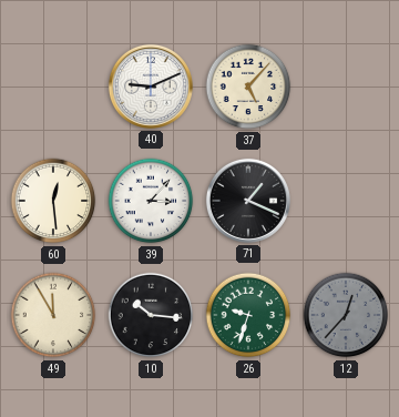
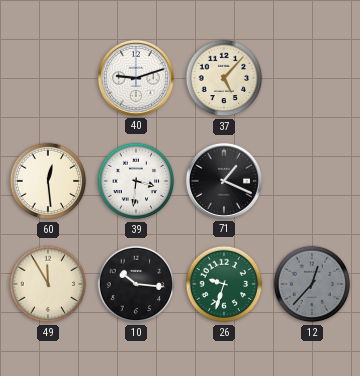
40: 9:11 -> 9:12 (136, 78)
39: 3:07 -> 3:31 (136, 181)
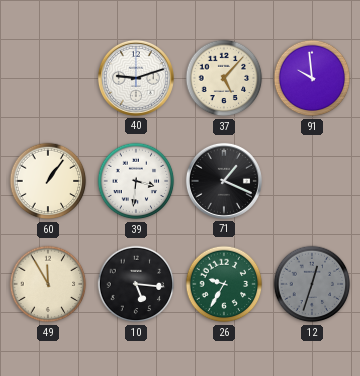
91: none -> 9:59 (312, 78)
60: 12:29 -> 1:06 (48, 181)
10: 10:16 -> 5:16 (136, 284)
26: 9:33 -> 9:35 (224, 284)
12: 12:37 -> 12:33 (312, 284)
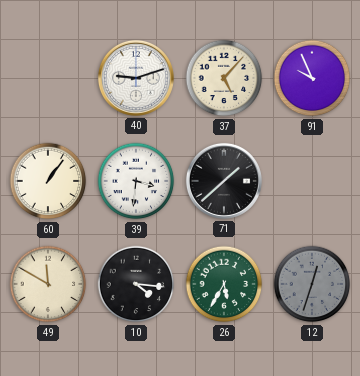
91: 9:59 -> 9:56 (312, 78)
71: 1:19 -> 1:38 (224, 181)
49: 11:55 -> 11:50 (48, 284)
10: 5:16 -> 4:16 (136, 284)
26: 9:35 -> 5:35 (224, 284)
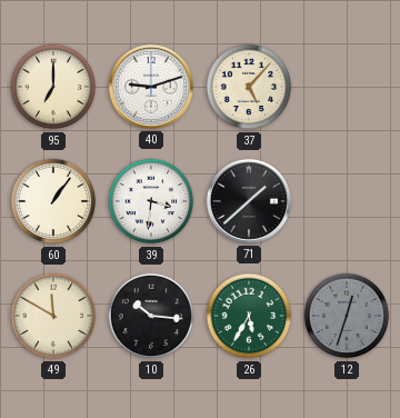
95: none -> 7:00 (53, 87)
91: 9:56 -> none (312, 78)
10: 4:16 -> 10:16 (151, 316)
